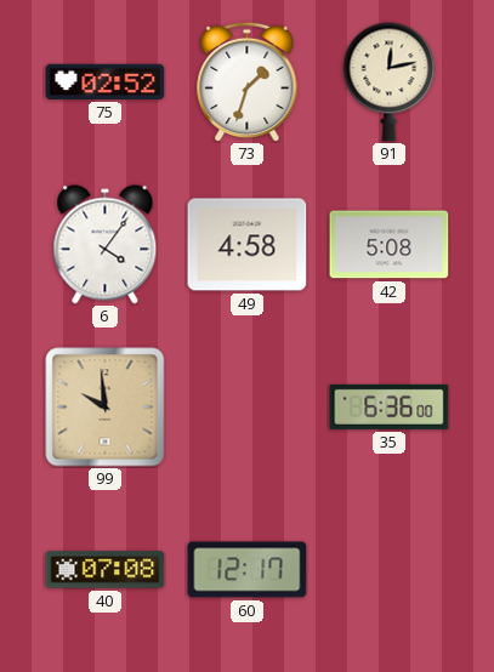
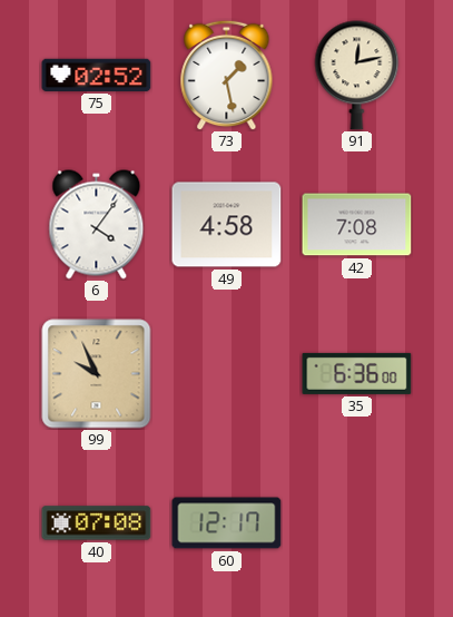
73: 1:33 -> 1:28 (227, 75)
42: 5:08 -> 7:08 (357, 225)
99: 9:59 -> 9:56 (97, 374)
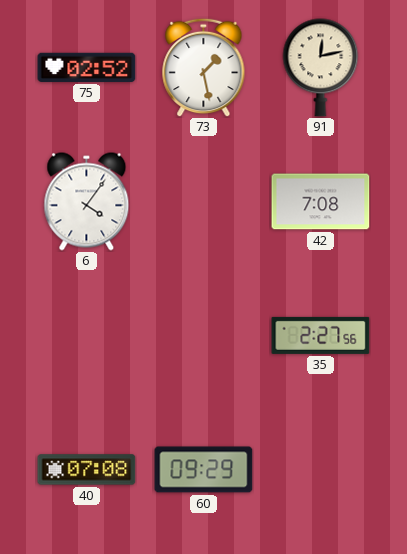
49: 4:58 -> none (227, 225)
99: 9:56 -> none (97, 374)
35: 6:36 -> 2:27 (321, 335)
60: 12:17 -> 09:29 (204, 470)
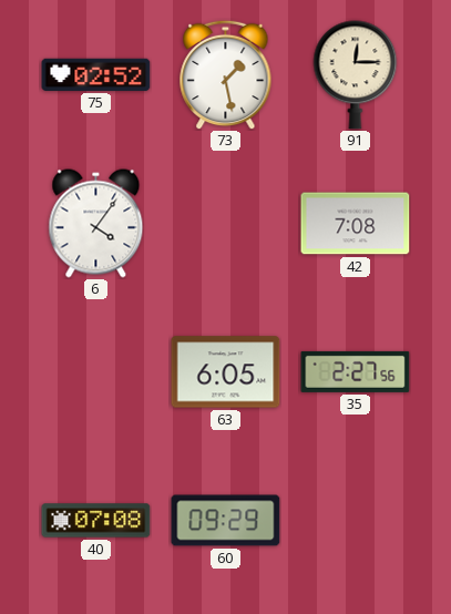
91: 12:13 -> 12:15 (356, 75)
63: none -> 6:05 (226, 372)
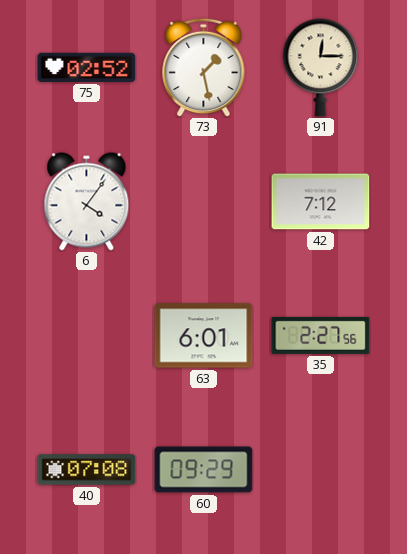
42: 7:08 -> 7:12 (321, 202)
63: 6:05 -> 6:01 (204, 336)
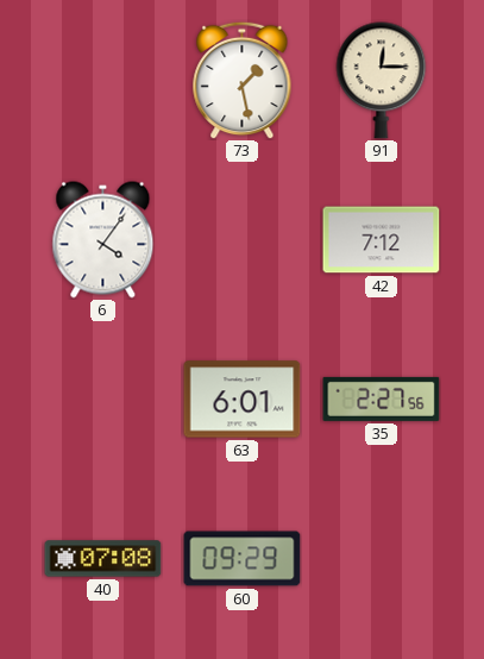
75: 02:52 -> none (87, 67)
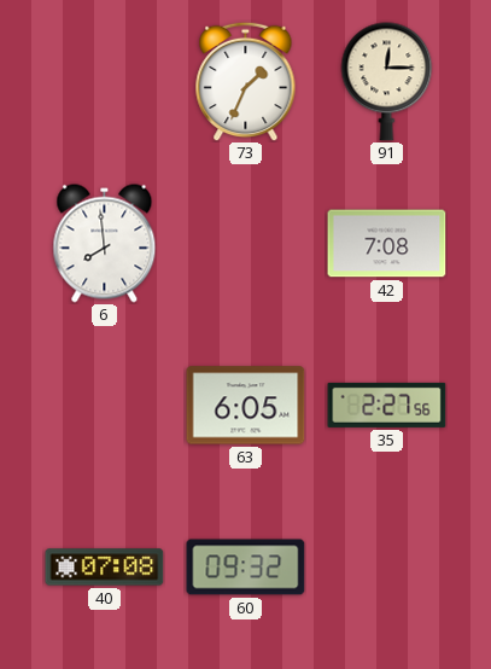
73: 1:28 -> 1:34 (246, 81)
6: 4:06 -> 7:59 (105, 244)
42: 7:12 -> 7:08 (387, 244)
63: 6:01 -> 6:05 (246, 406)
60: 09:29 -> 09:32 (246, 568)
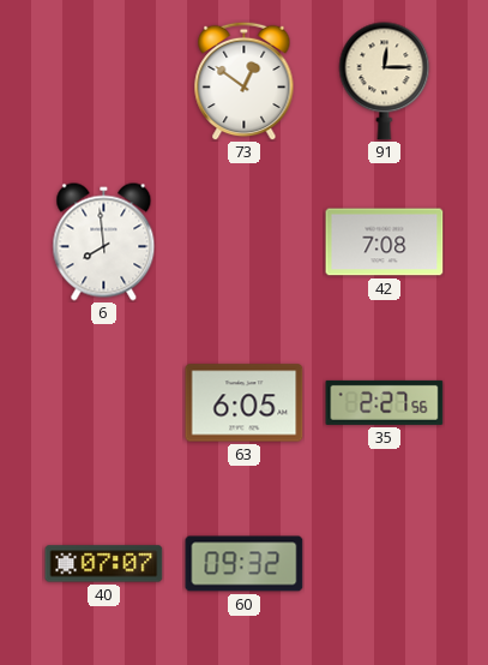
73: 1:34 -> 12:51 (245, 80)
40: 07:08 -> 07:07 (104, 564)
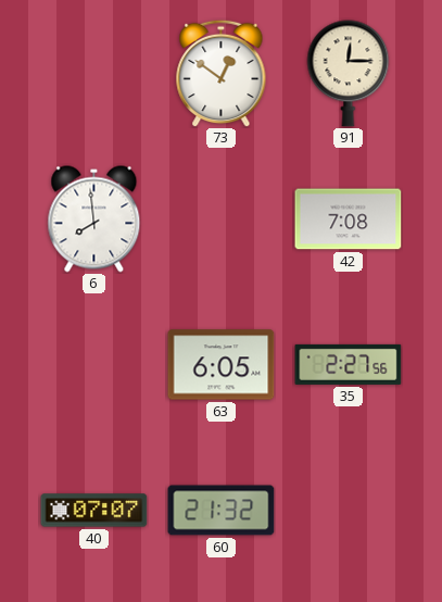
60: 09:32 -> 21:32 (222, 511)
